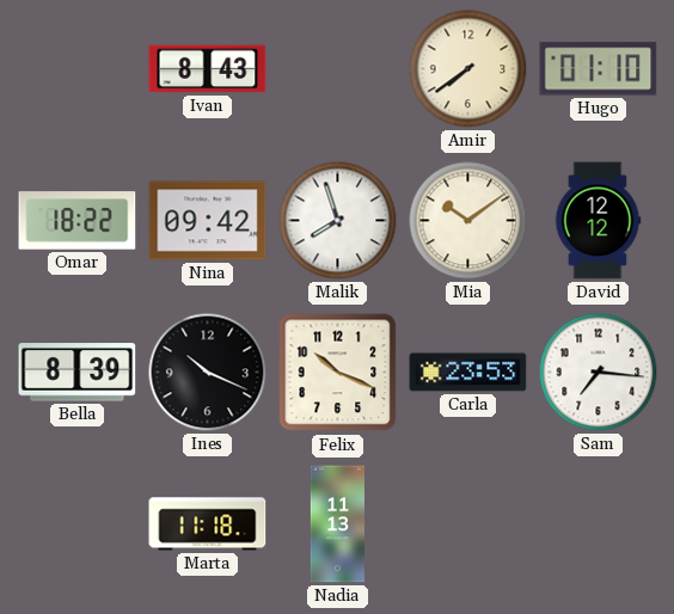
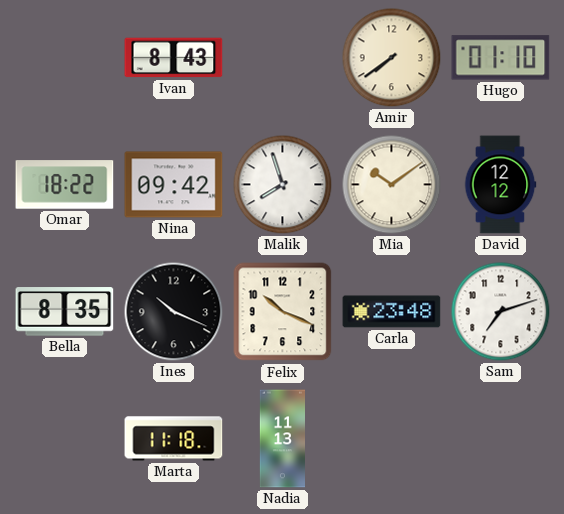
Bella: 8:39 -> 8:35 (65, 312)
Carla: 23:53 -> 23:48 (392, 312)
Sam: 7:16 -> 7:12 (501, 312)
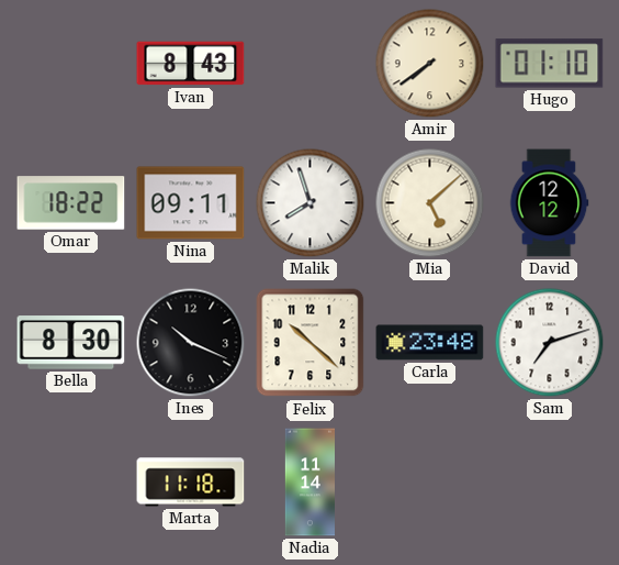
Nina: 09:42 -> 09:11 (191, 203)
Mia: 10:09 -> 5:08 (430, 203)
Bella: 8:35 -> 8:30 (71, 343)
Felix: 10:19 -> 10:22 (311, 343)
Nadia: 11:13 -> 11:14 (309, 483)
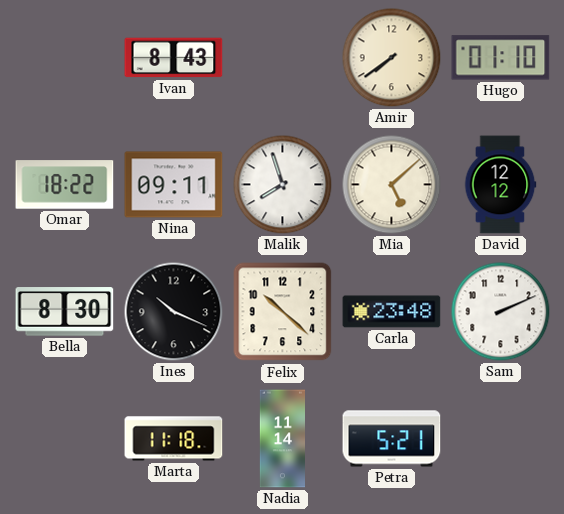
Sam: 7:12 -> 2:11 (501, 312)
Petra: none -> 5:21 (392, 439)
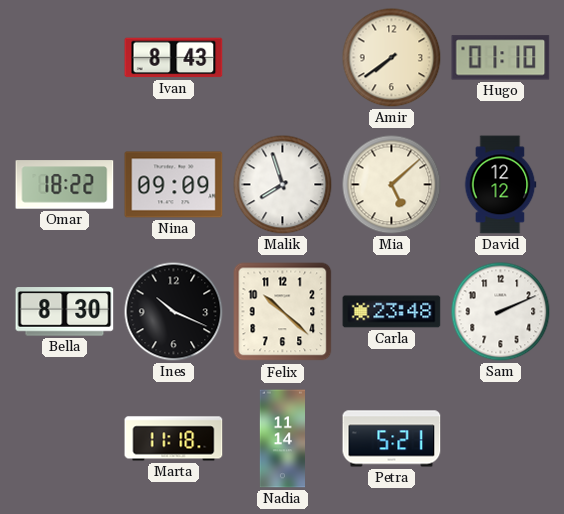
Nina: 09:11 -> 09:09 (174, 185)
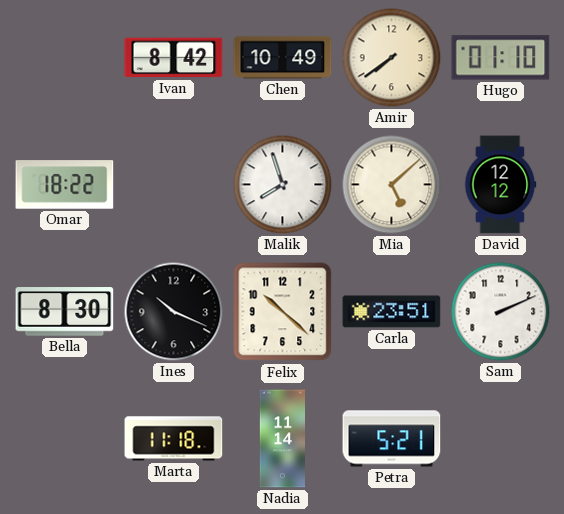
Ivan: 8:43 -> 8:42 (174, 58)
Chen: none -> 10:49 (283, 58)
Nina: 09:09 -> none (174, 185)
Carla: 23:48 -> 23:51 (392, 312)
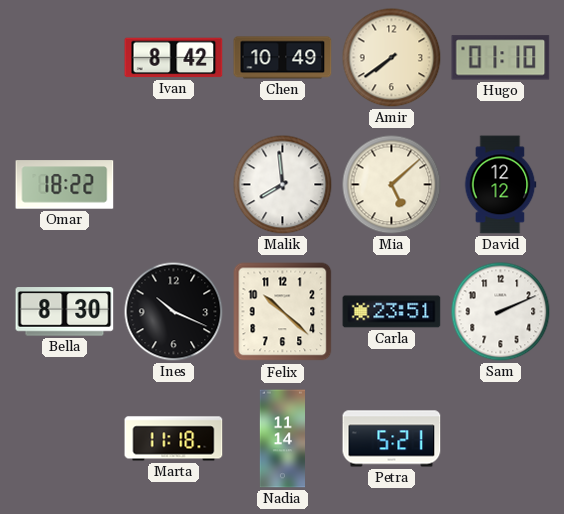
Malik: 7:57 -> 7:59 (283, 185)
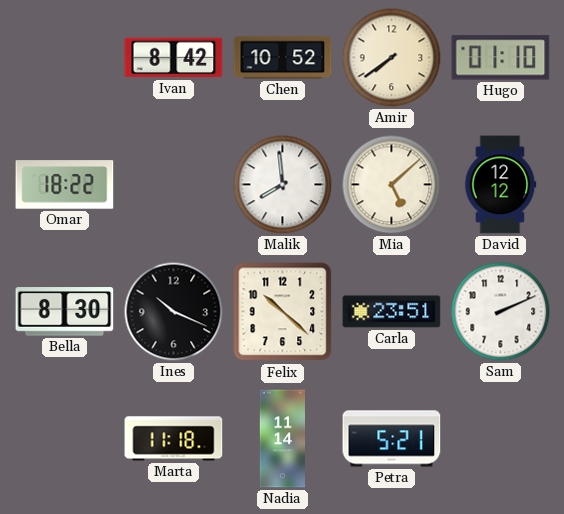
Chen: 10:49 -> 10:52 (283, 58)
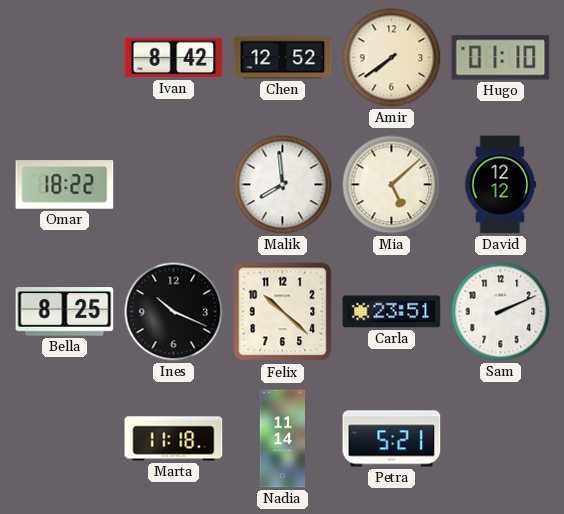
Chen: 10:52 -> 12:52 (283, 58)
Bella: 8:30 -> 8:25 (65, 312)
